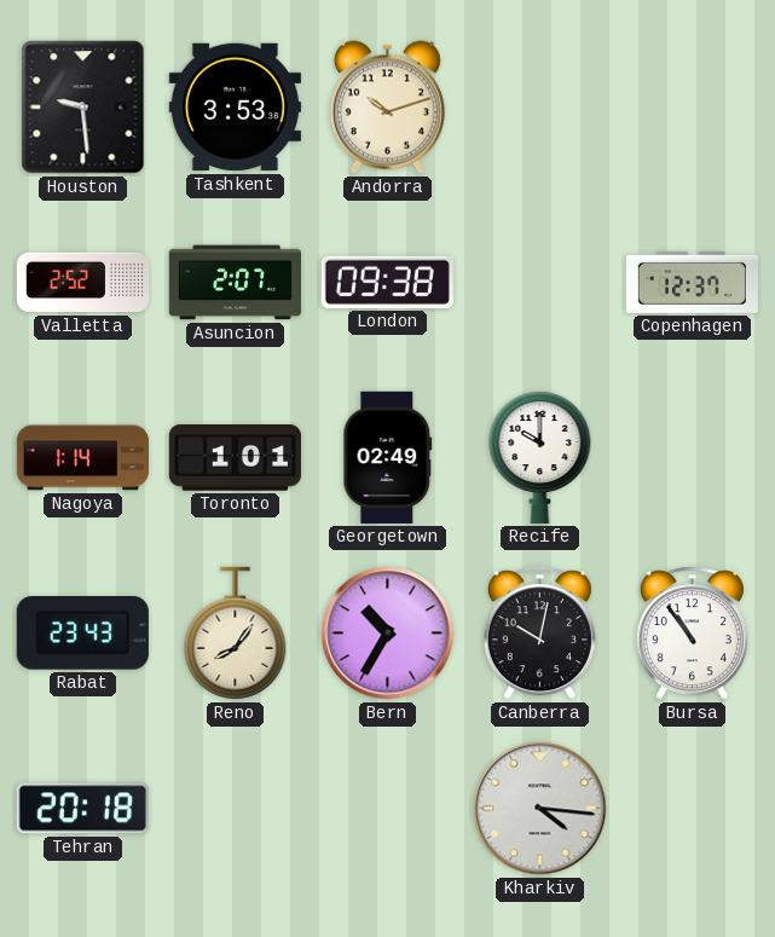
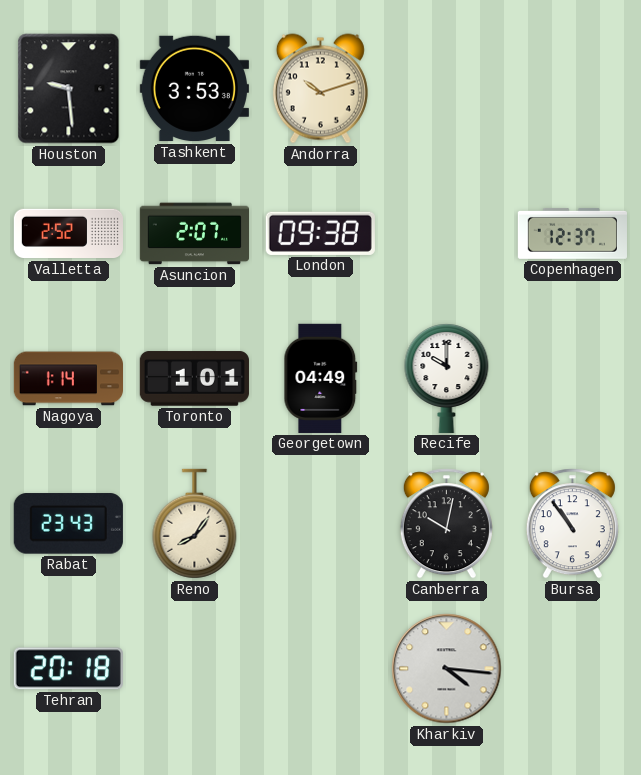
Georgetown: 02:49 -> 04:49 (321, 378)
Bern: 10:35 -> none (388, 634)
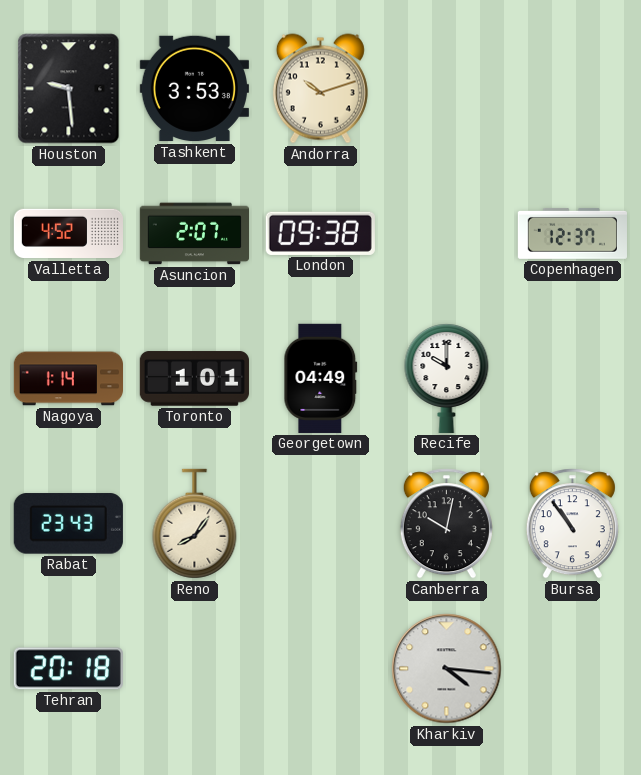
Valletta: 2:52 -> 4:52 (68, 234)
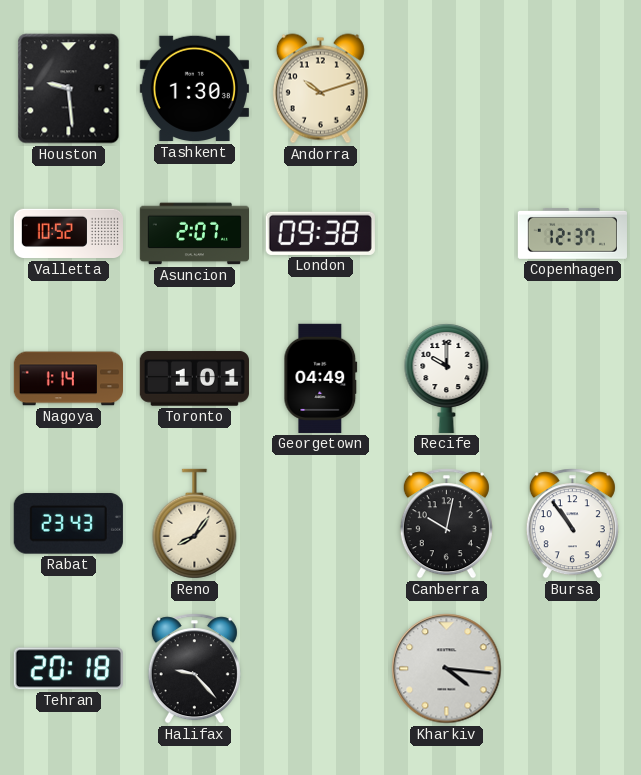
Tashkent: 3:53 -> 1:30 (194, 89)
Valletta: 4:52 -> 10:52 (68, 234)
Halifax: none -> 9:23 (194, 669)
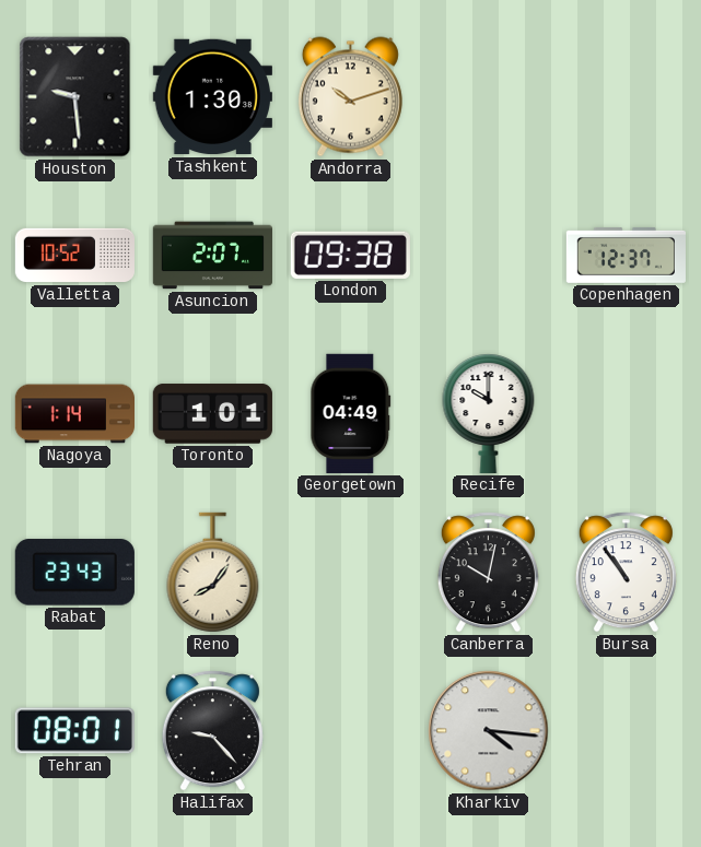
Tehran: 20:18 -> 08:01 (74, 731)
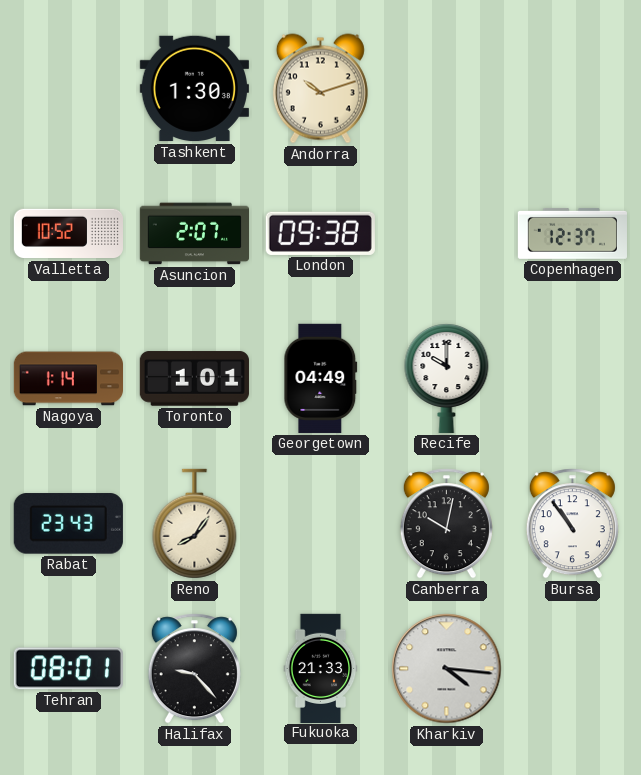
Houston: 9:29 -> none (75, 97)
Fukuoka: none -> 21:33 (321, 668)
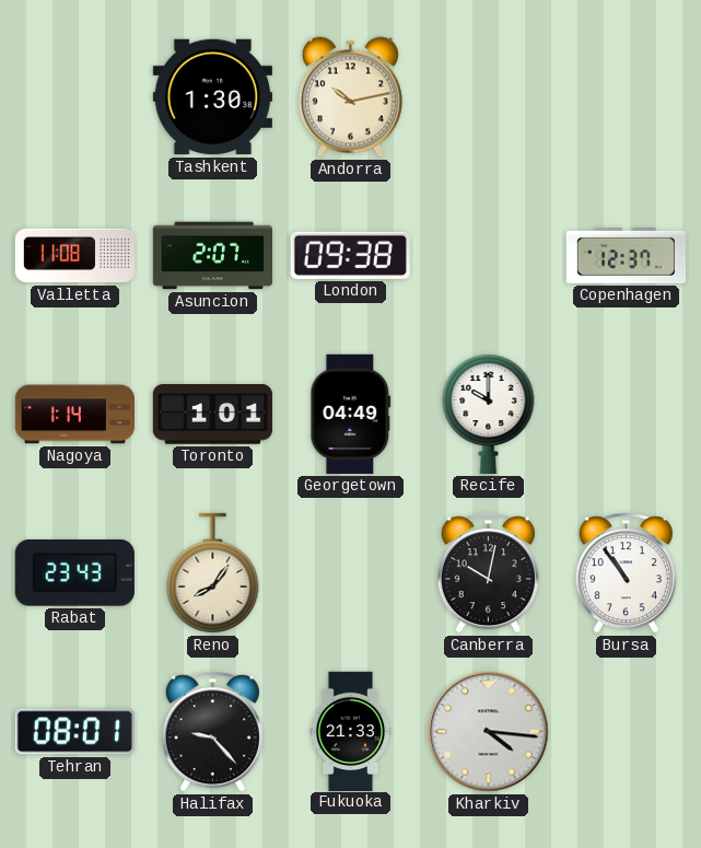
Andorra: 10:12 -> 10:13 (350, 97)
Valletta: 10:52 -> 11:08 (74, 256)
